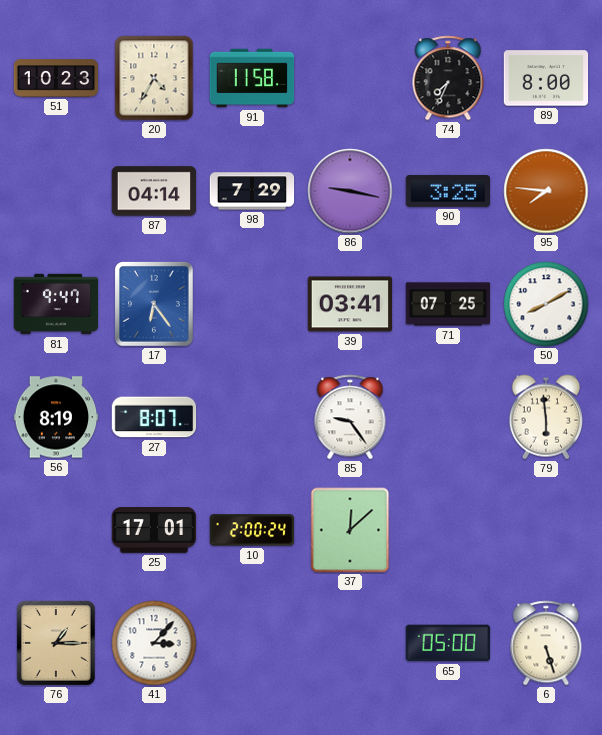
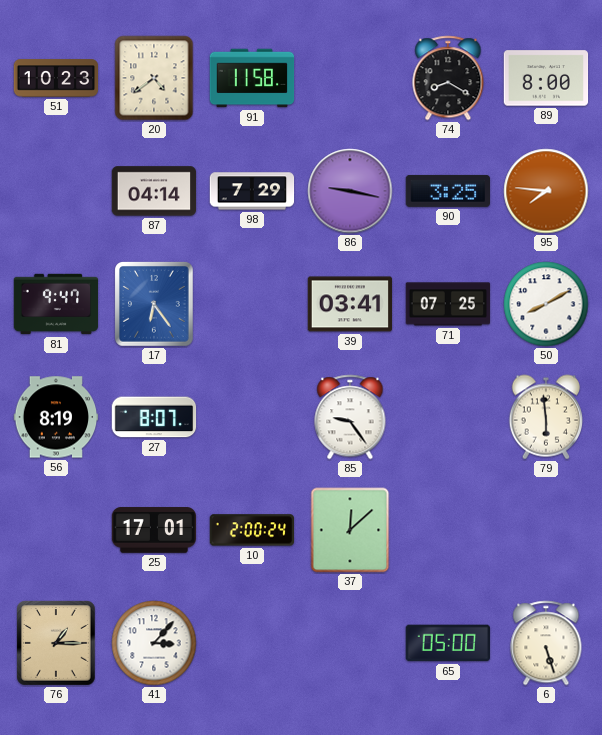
20: 4:35 -> 4:39 (154, 78)
74: 7:34 -> 8:20 (448, 78)
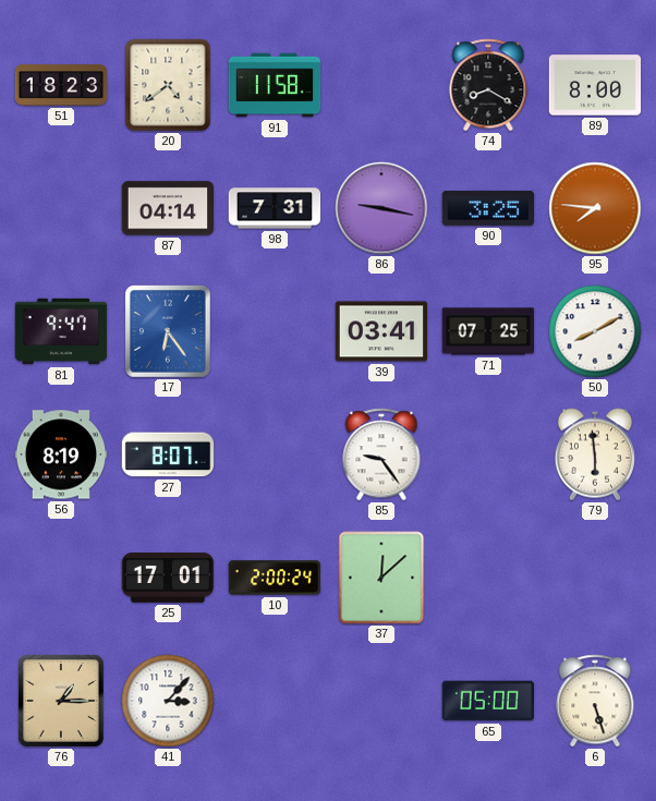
51: 10:23 -> 18:23 (61, 85)
98: 7:29 -> 7:31 (275, 208)
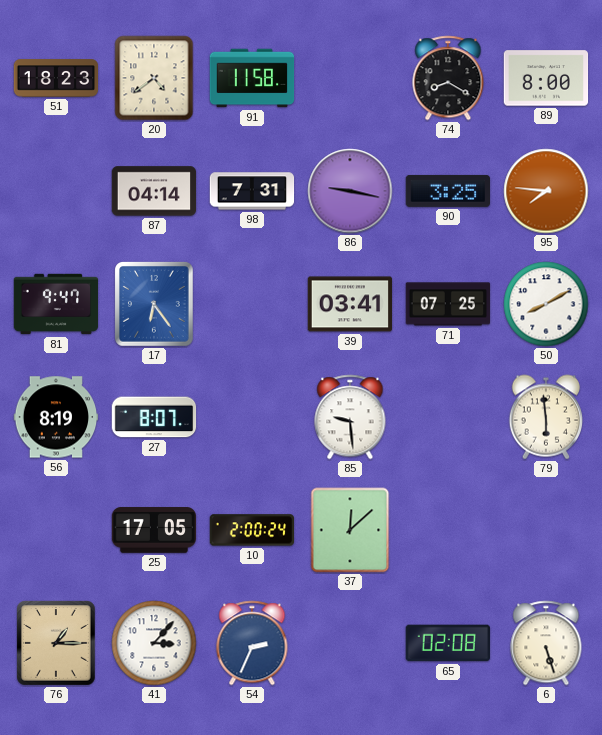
85: 9:24 -> 9:29 (350, 417)
25: 17:01 -> 17:05 (154, 530)
54: none -> 2:34 (252, 643)
65: 05:00 -> 02:08 (447, 643)
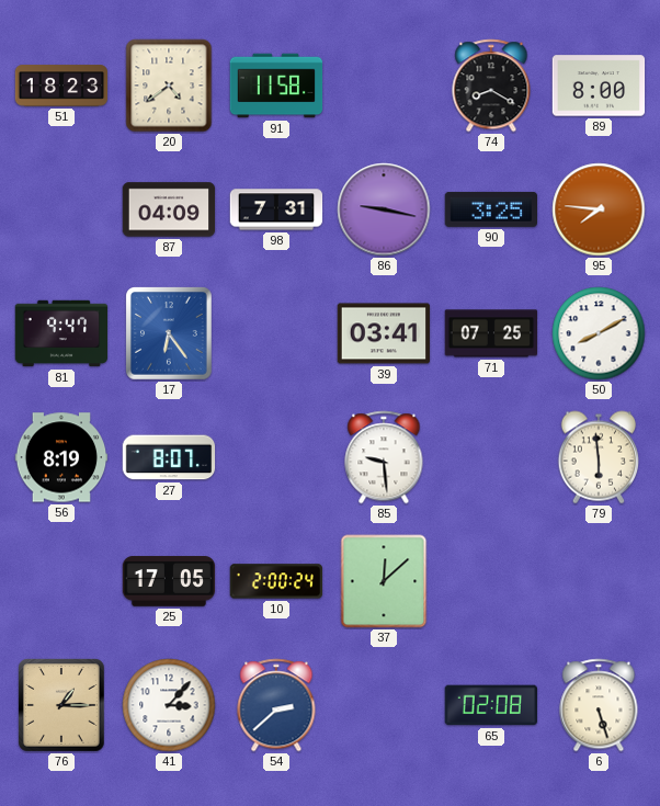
87: 04:14 -> 04:09 (169, 209)
54: 2:34 -> 2:38 (276, 705)
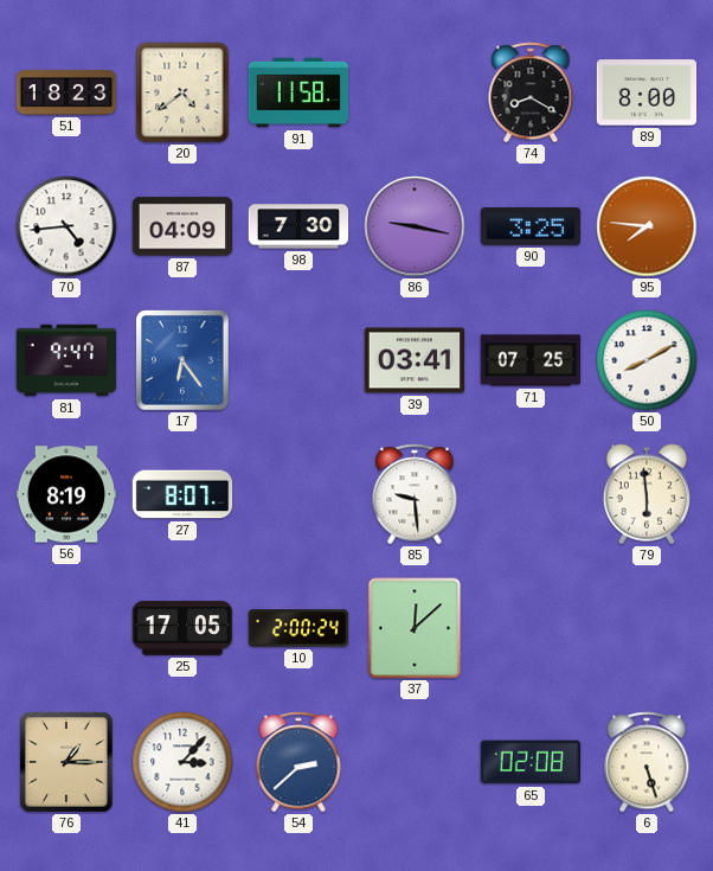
70: none -> 4:44 (66, 226)
98: 7:31 -> 7:30 (298, 226)
